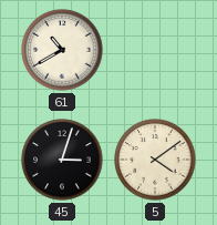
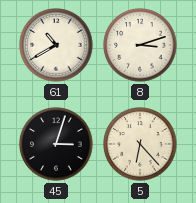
8: none -> 3:12 (140, 45)
5: 4:09 -> 6:23 (140, 144)
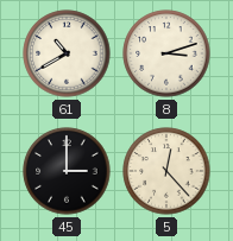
45: 3:03 -> 3:00 (67, 171)
5: 6:23 -> 12:23 (166, 171)
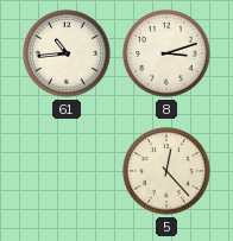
61: 10:40 -> 10:44 (67, 53)
45: 3:00 -> none (67, 171)
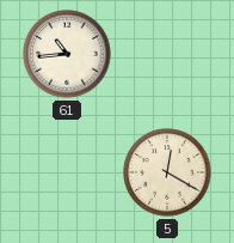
8: 3:12 -> none (166, 53)
5: 12:23 -> 12:20 (167, 172)
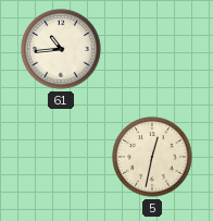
5: 12:20 -> 12:32 (152, 157)
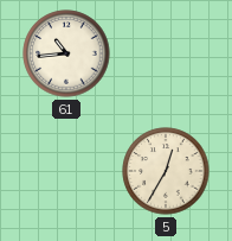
5: 12:32 -> 12:35 (166, 171)
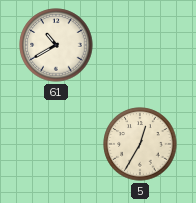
61: 10:44 -> 10:40 (56, 45)
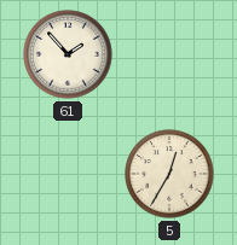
61: 10:40 -> 1:53 (68, 54)
